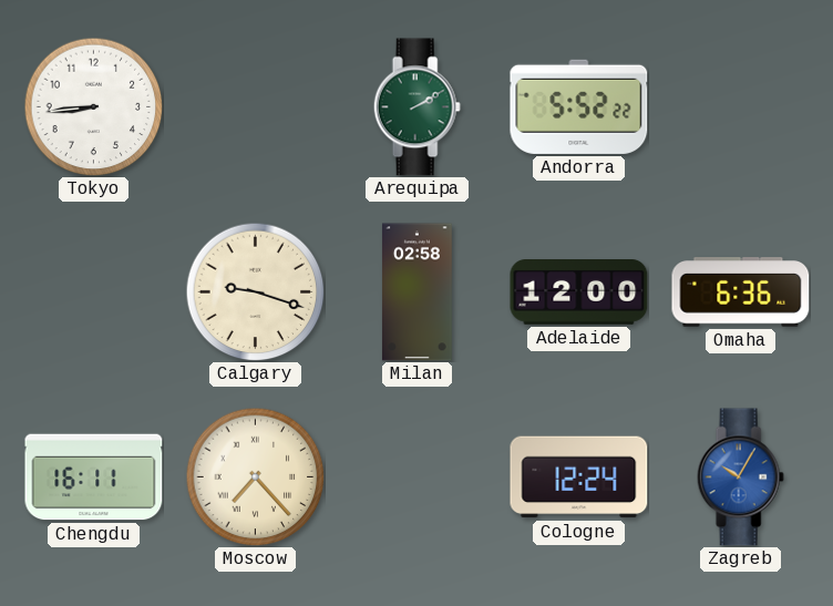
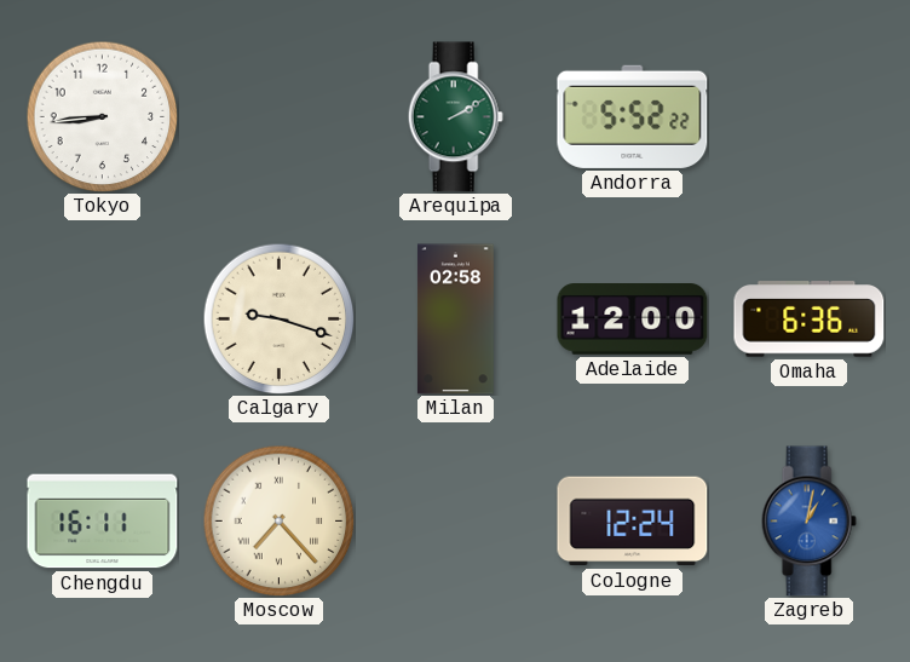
Zagreb: 10:05 -> 1:02 (808, 522)
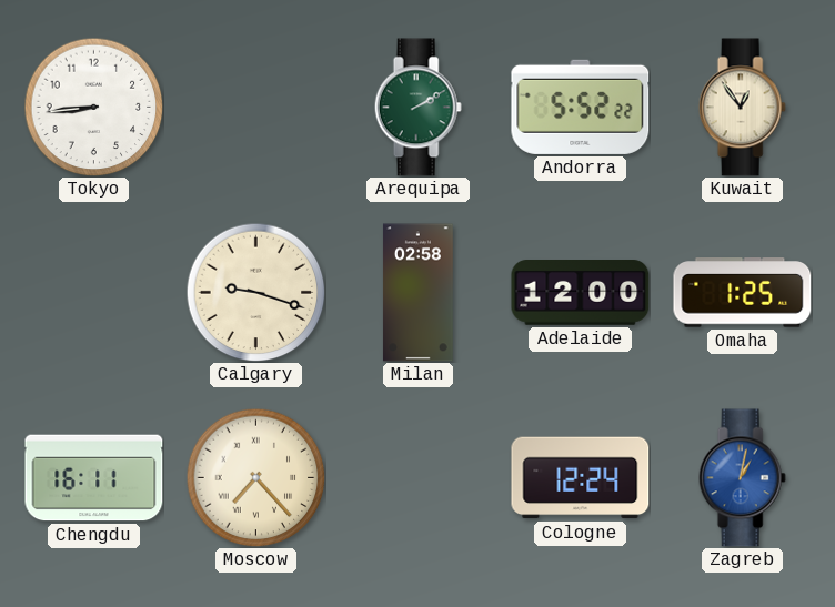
Kuwait: none -> 12:54 (742, 108)
Omaha: 6:36 -> 1:25 (743, 293)
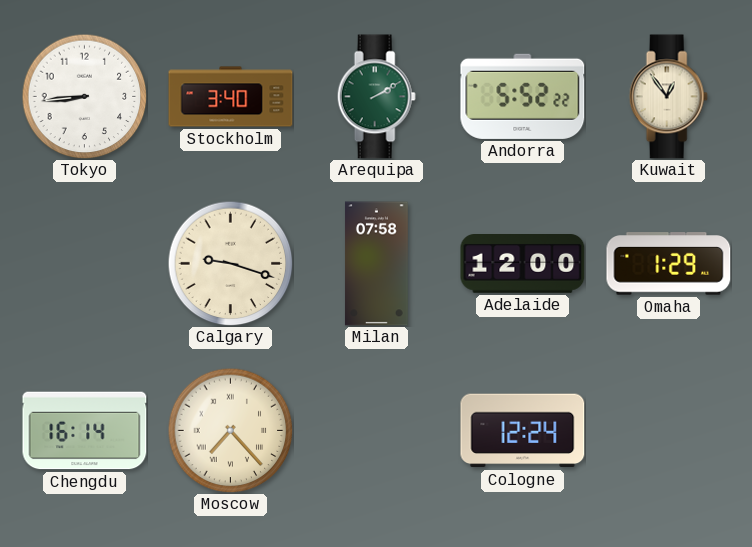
Stockholm: none -> 3:40 (231, 97)
Milan: 02:58 -> 07:58 (376, 264)
Omaha: 1:25 -> 1:29 (669, 264)
Chengdu: 16:11 -> 16:14 (85, 431)
Zagreb: 1:02 -> none (742, 478)
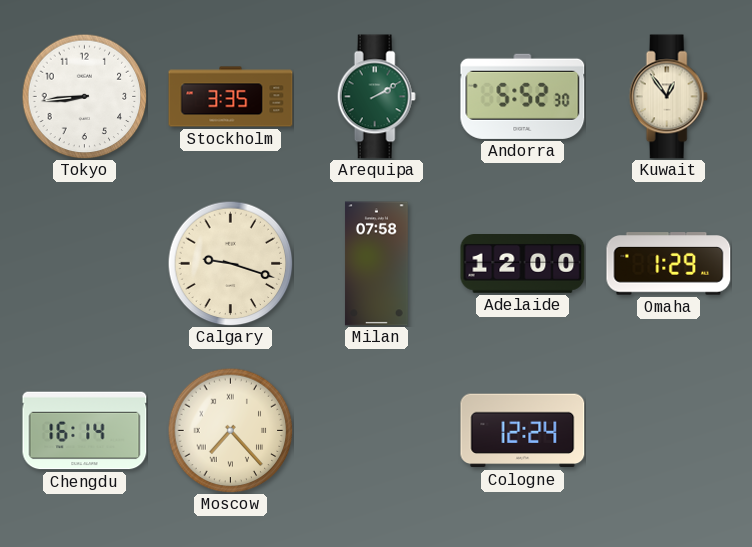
Stockholm: 3:40 -> 3:35 (231, 97)
Andorra: 5:52:22 -> 5:52:30 (523, 96)
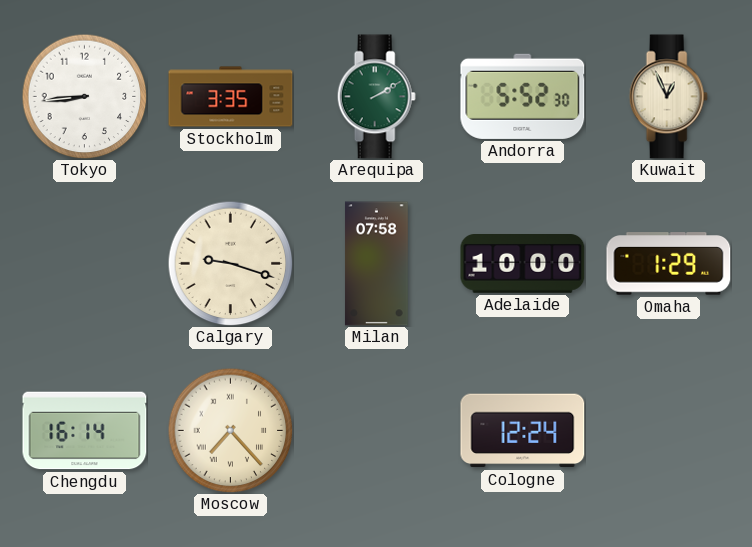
Kuwait: 12:54 -> 12:56 (668, 97)
Adelaide: 12:00 -> 10:00 (523, 264)
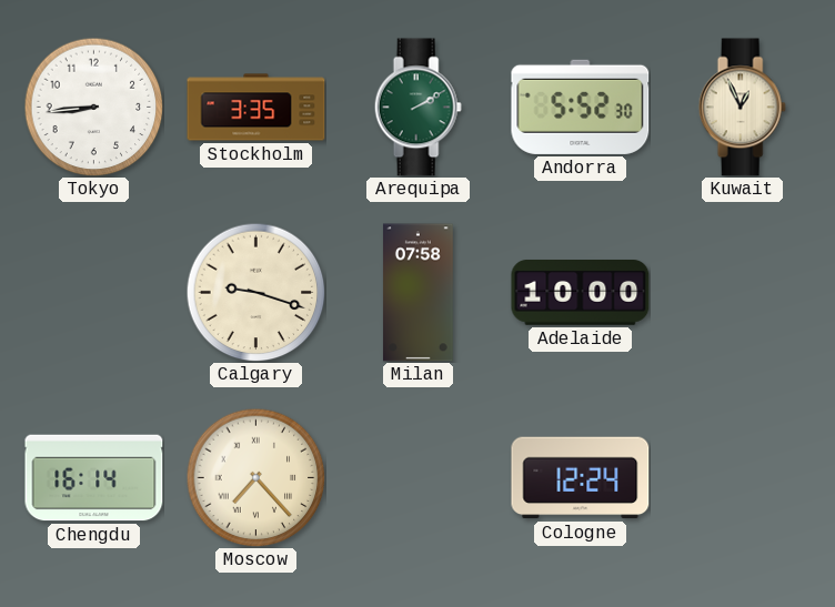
Omaha: 1:29 -> none (669, 264)
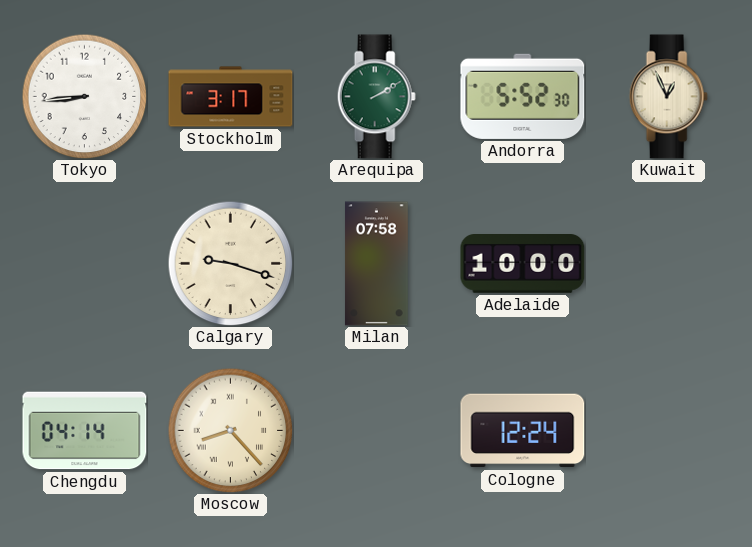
Stockholm: 3:35 -> 3:17 (231, 97)
Chengdu: 16:14 -> 04:14 (85, 431)
Moscow: 7:23 -> 8:23 (230, 430)
